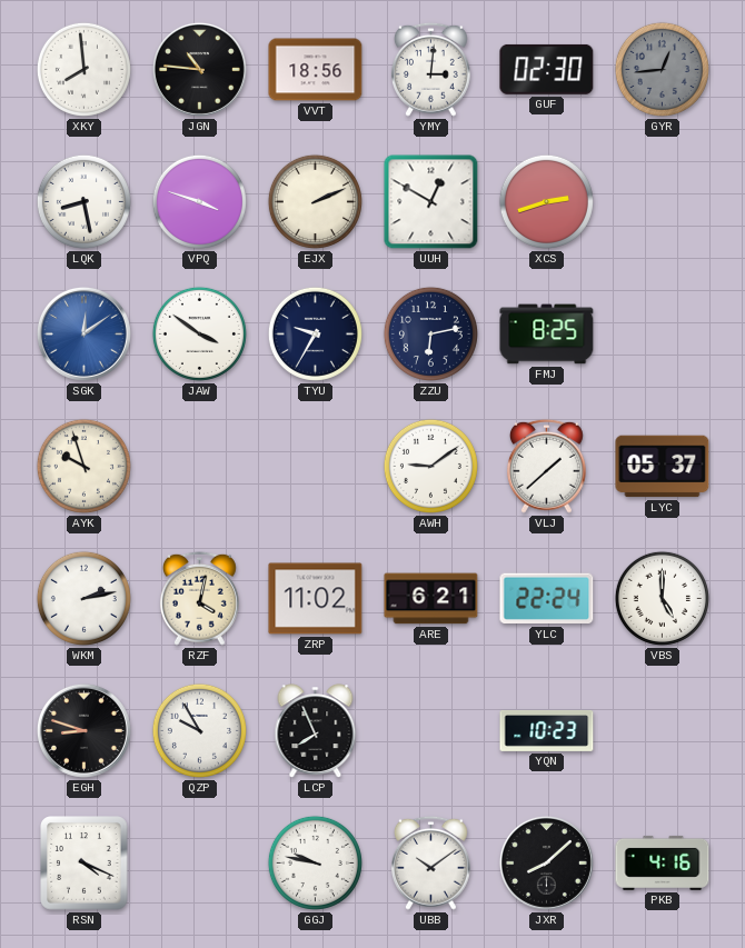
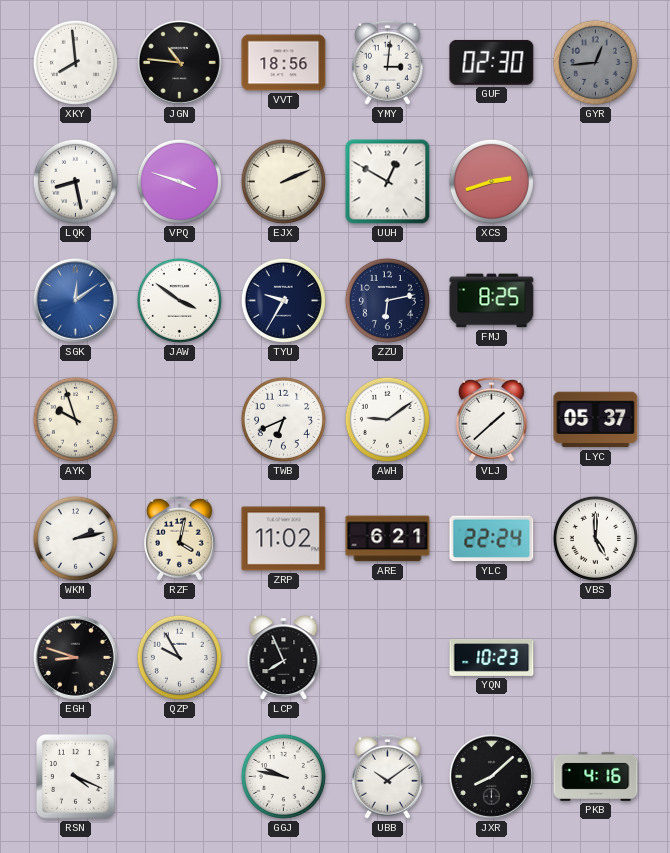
TWB: none -> 6:41 (283, 419)
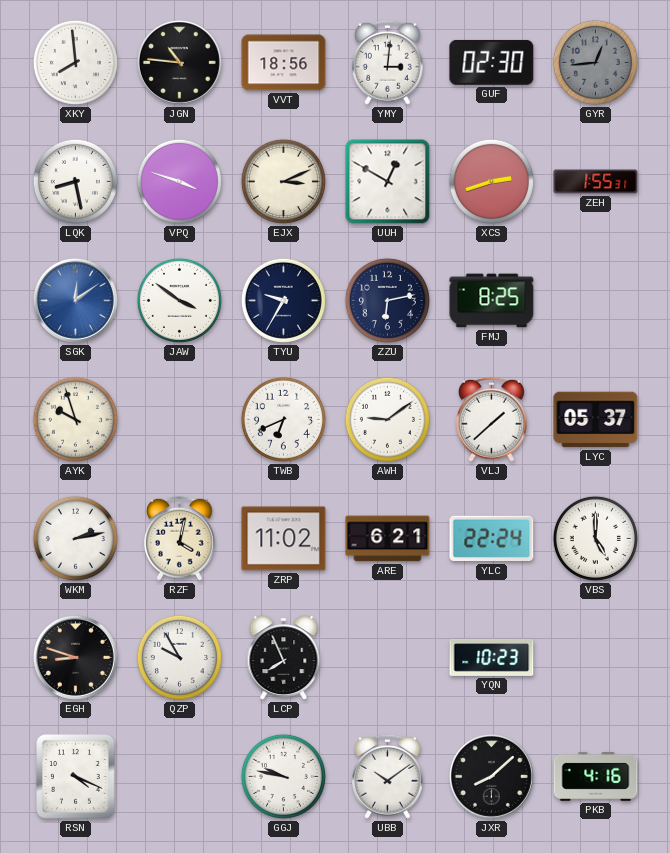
EJX: 2:11 -> 3:11 (283, 181)
ZEH: none -> 1:55 (596, 182)
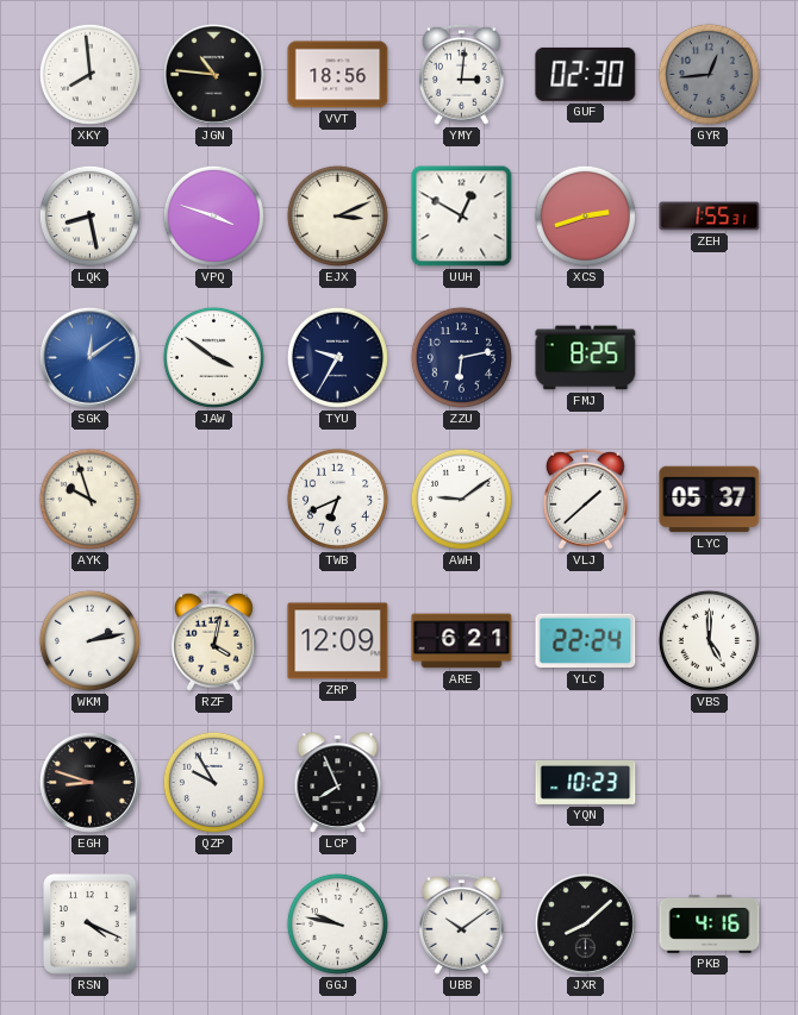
ZRP: 11:02 -> 12:09 (338, 641)
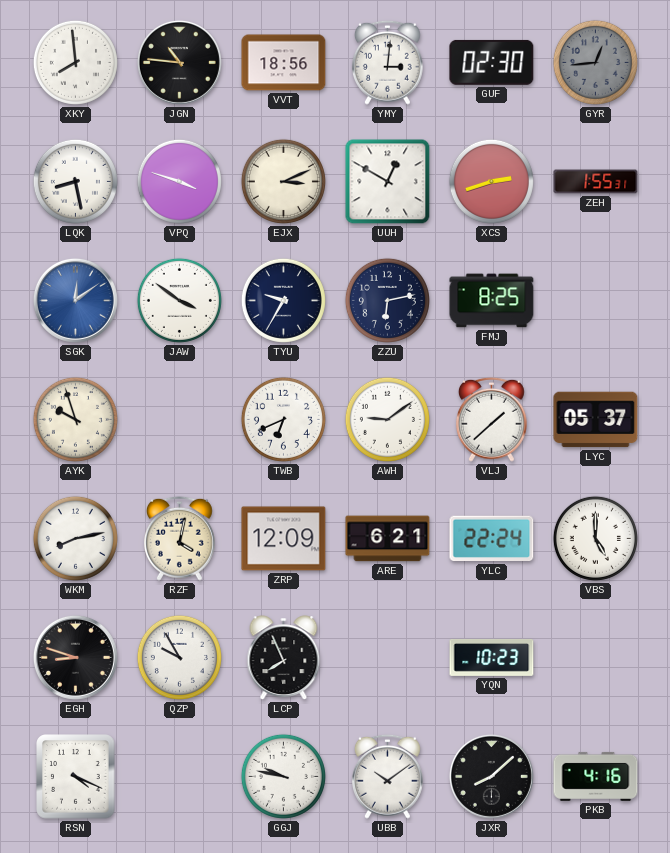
WKM: 2:13 -> 8:13 (75, 538)
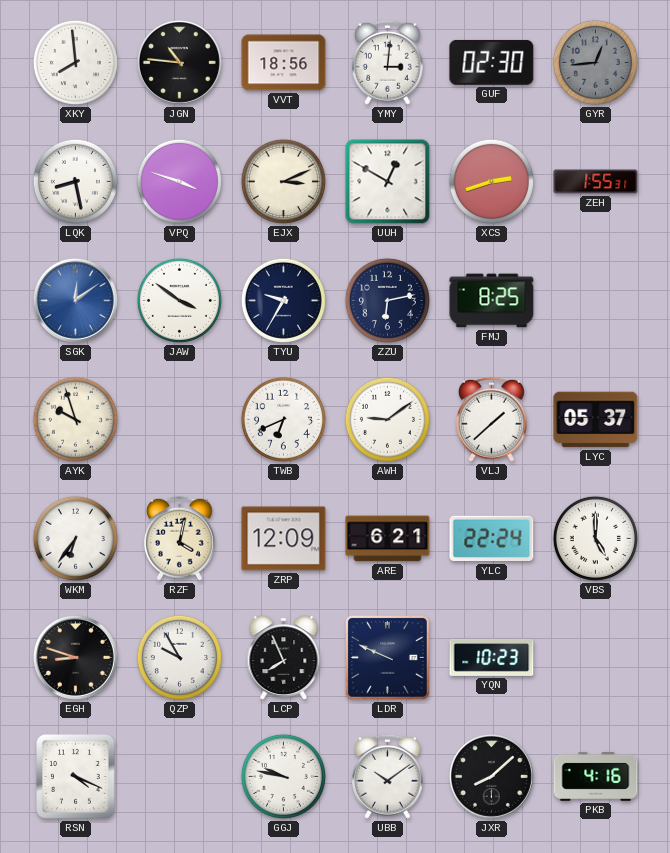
WKM: 8:13 -> 6:36 (75, 538)
LDR: none -> 9:49 (387, 657)
